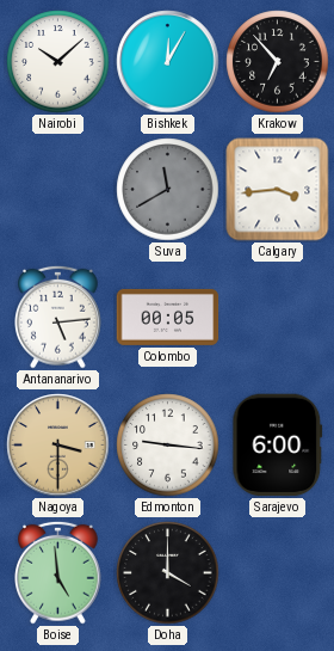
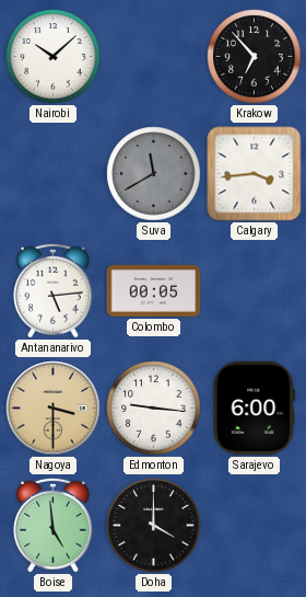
Bishkek: 12:05 -> none (168, 62)
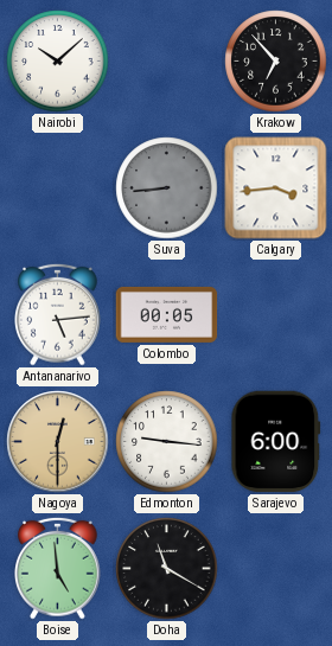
Suva: 11:40 -> 8:44 (167, 188)
Nagoya: 3:30 -> 12:30 (58, 442)
Doha: 4:00 -> 11:20 (167, 569)
